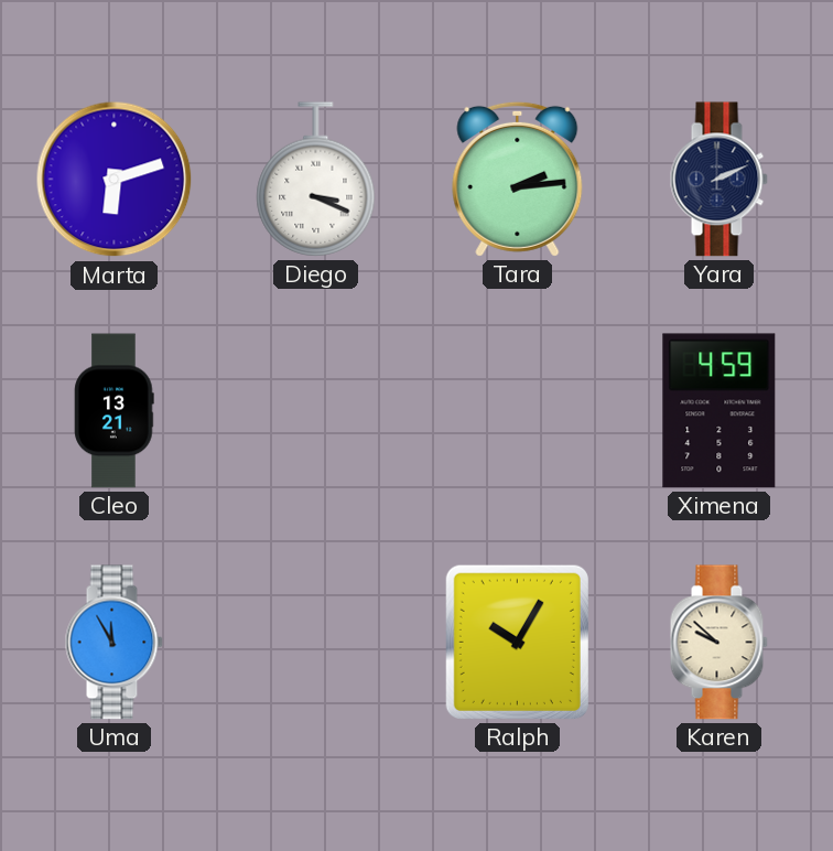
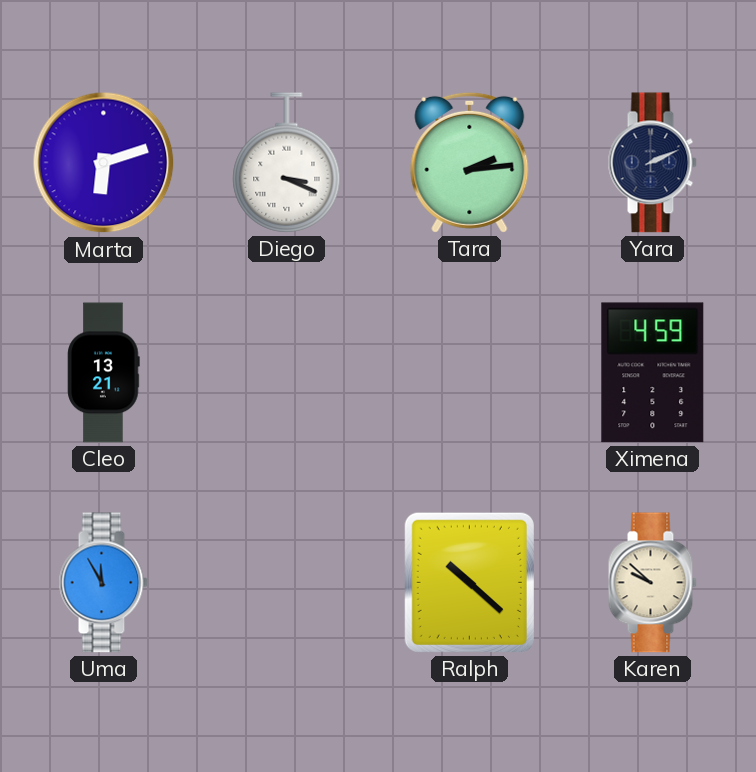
Ralph: 10:05 -> 10:22 (469, 582)
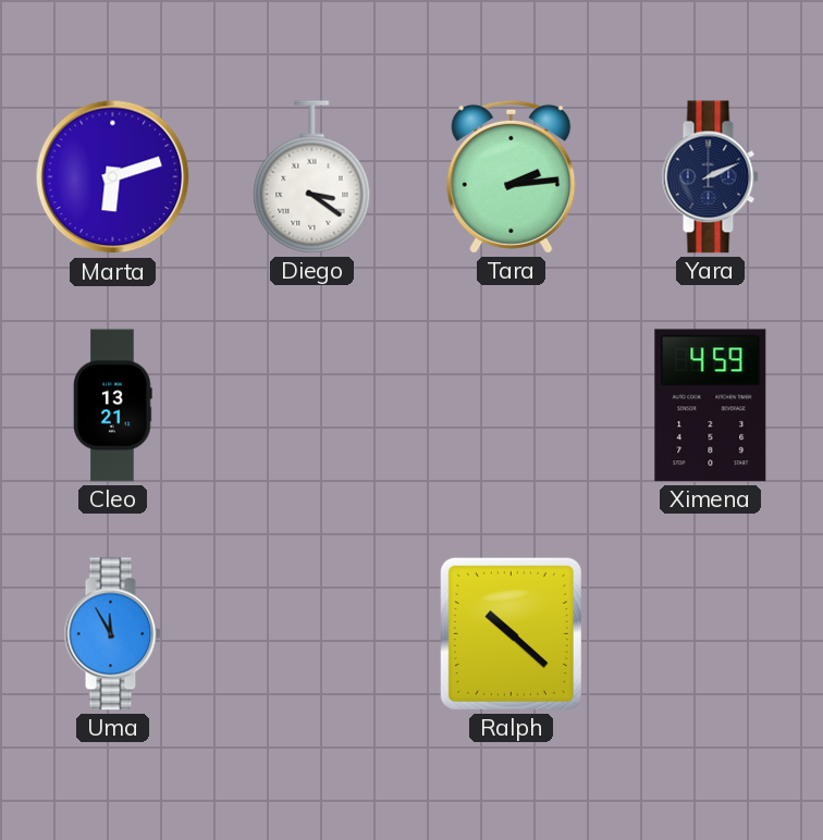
Diego: 3:19 -> 3:21 (312, 177)
Karen: 9:52 -> none (652, 583)
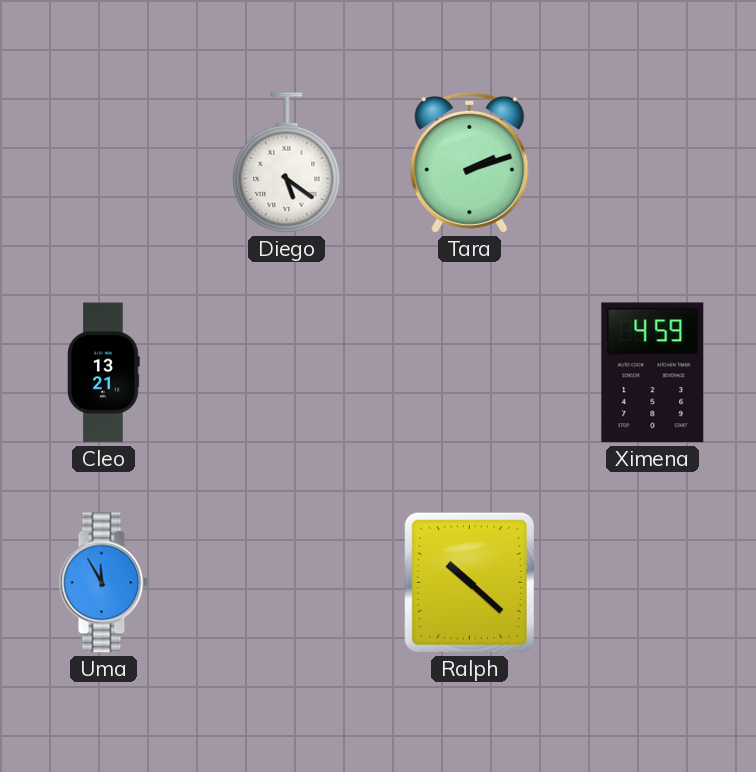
Marta: 6:12 -> none (113, 177)
Diego: 3:21 -> 5:21 (287, 163)
Tara: 2:14 -> 2:12 (470, 162)
Yara: 2:11 -> none (710, 177)
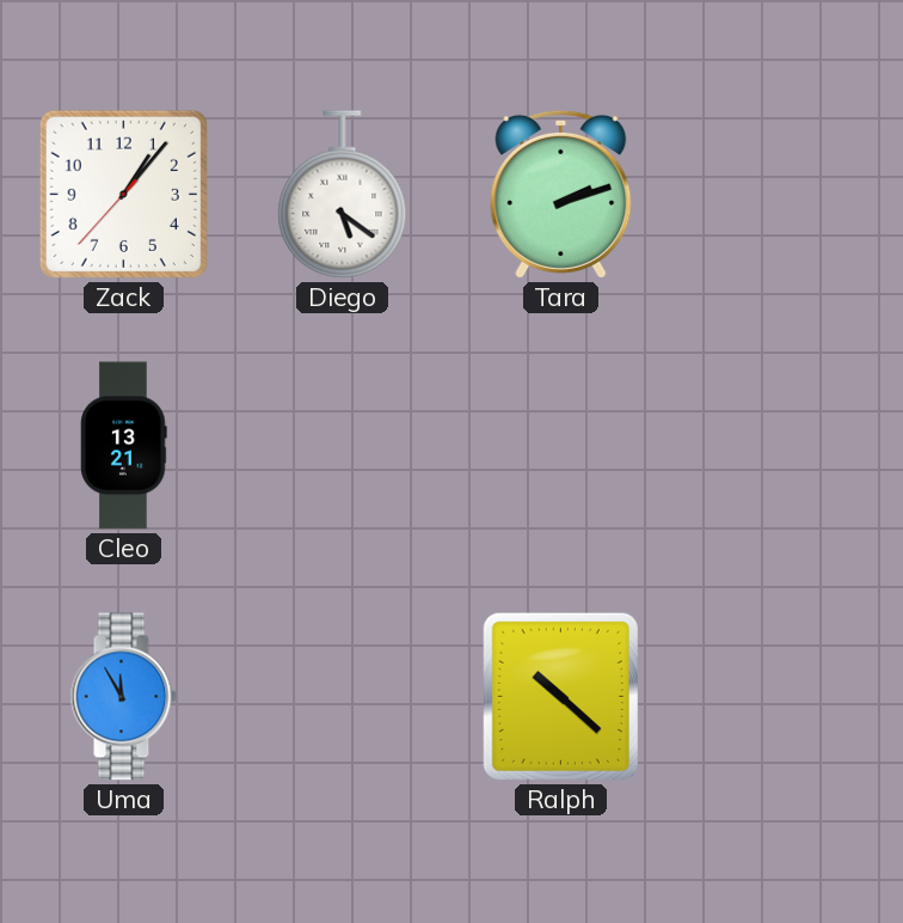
Zack: none -> 1:06 (123, 194)
Ximena: 4:59 -> none (653, 373)
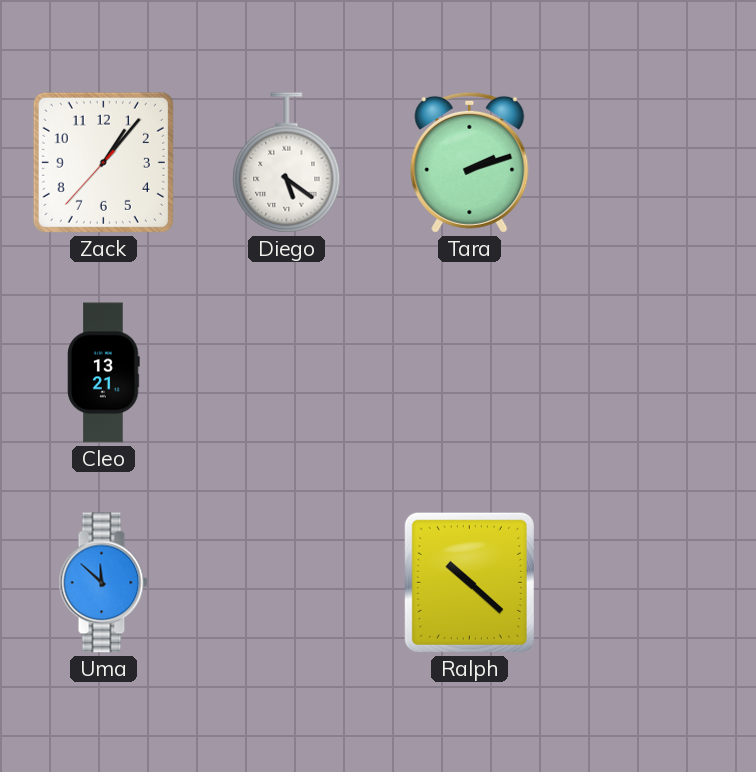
Uma: 11:55 -> 11:52 (103, 583)
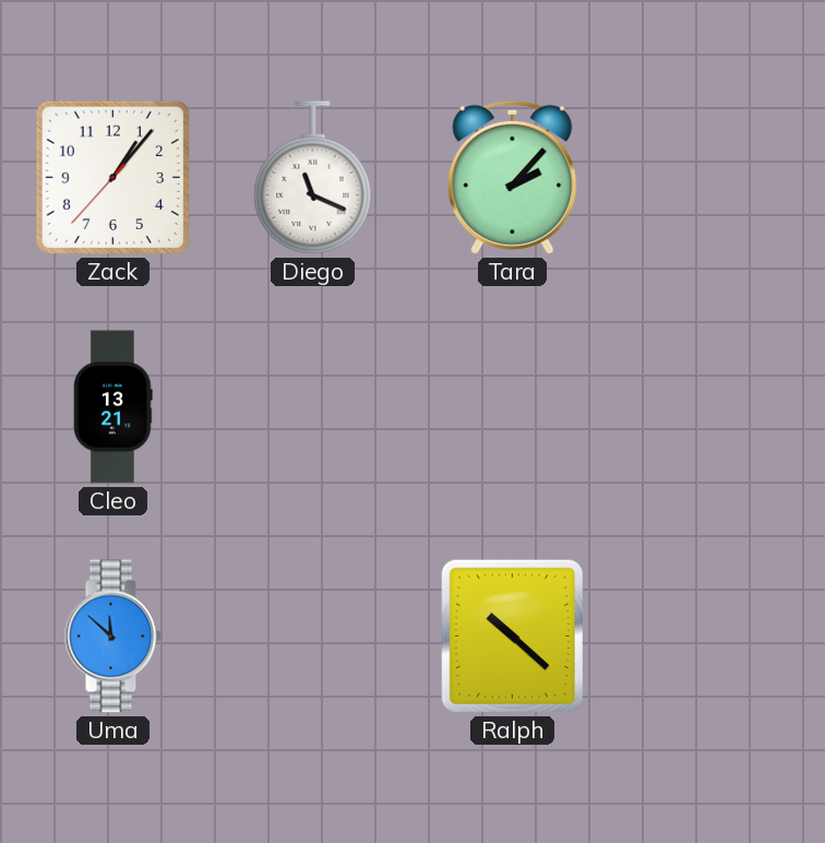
Diego: 5:21 -> 11:19 (313, 178)
Tara: 2:12 -> 2:07 (513, 177)
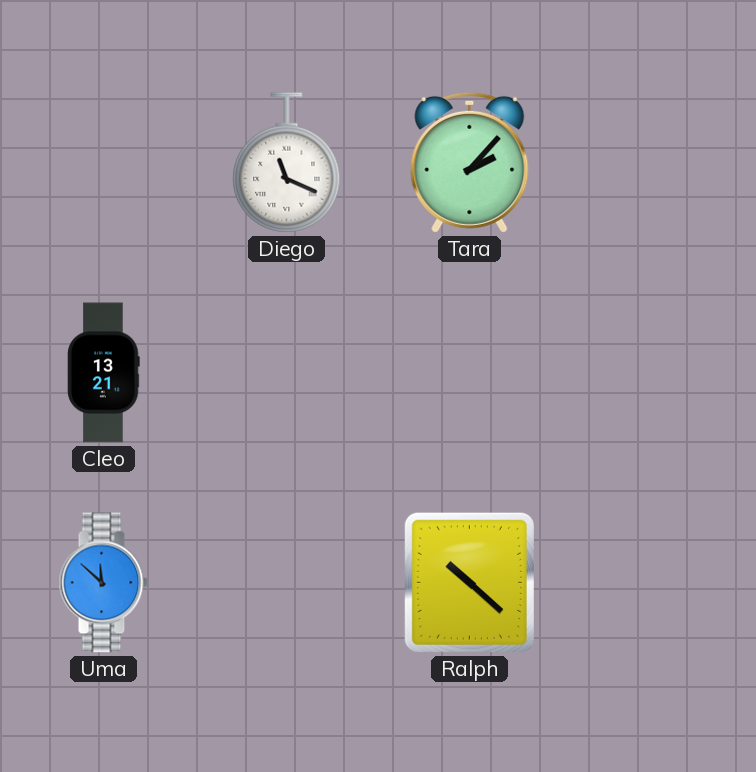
Zack: 1:06 -> none (112, 177)
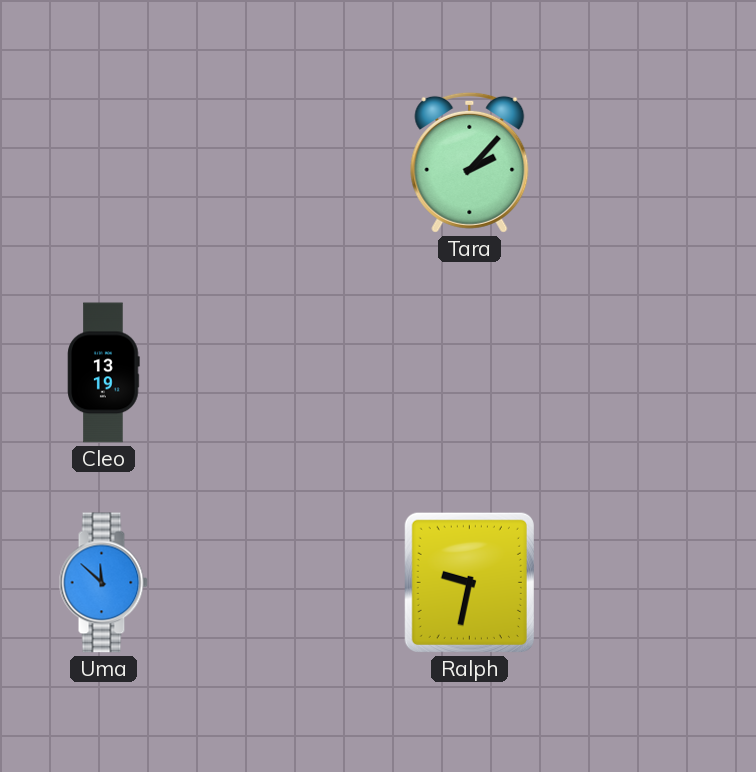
Diego: 11:19 -> none (287, 163)
Cleo: 13:21 -> 13:19 (104, 373)
Ralph: 10:22 -> 9:32 (469, 582)
